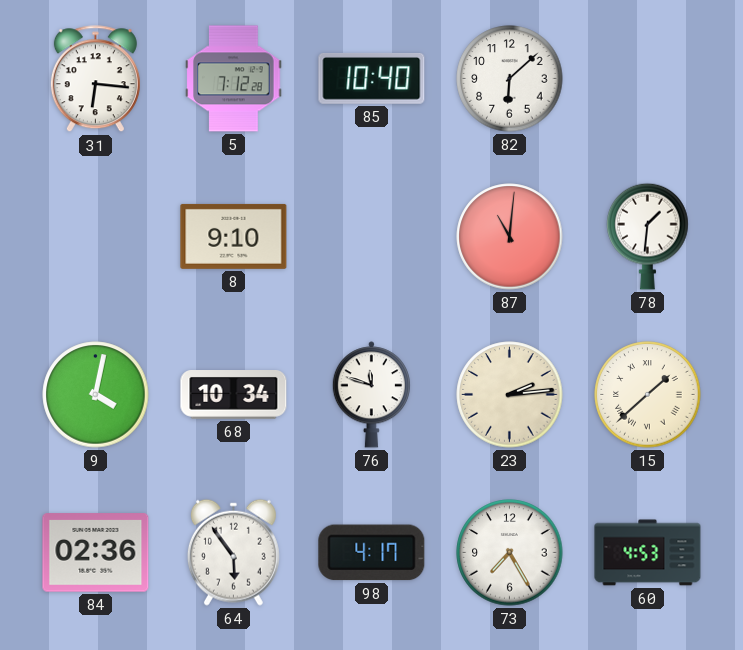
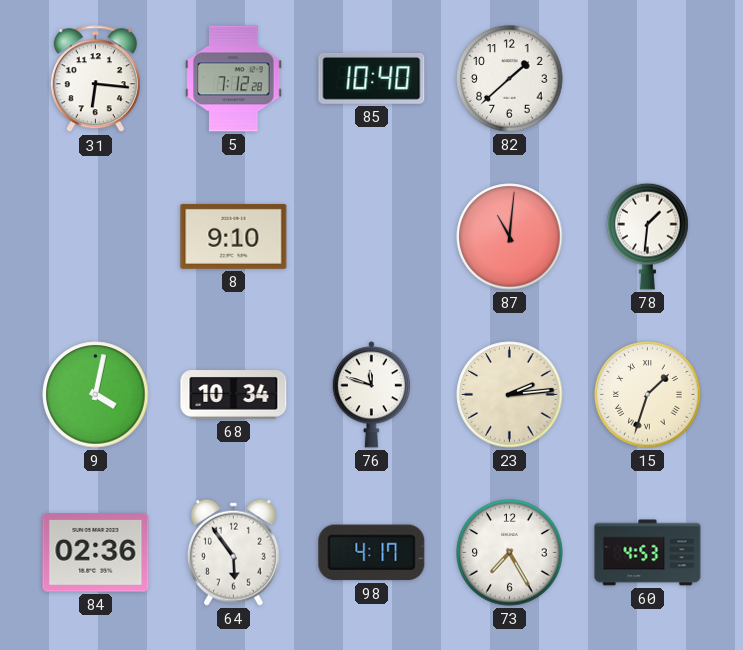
82: 6:08 -> 1:38 (510, 79)
15: 1:38 -> 1:33 (648, 395)
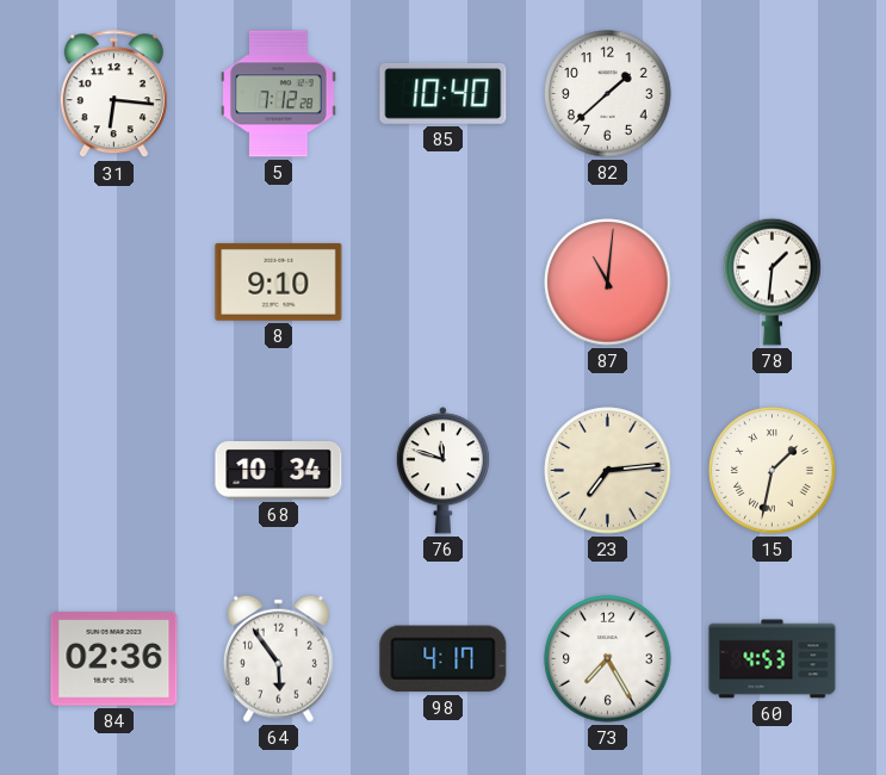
9: 4:02 -> none (96, 395)
23: 2:14 -> 7:14 (608, 471)
15: 1:33 -> 1:32 (773, 471)
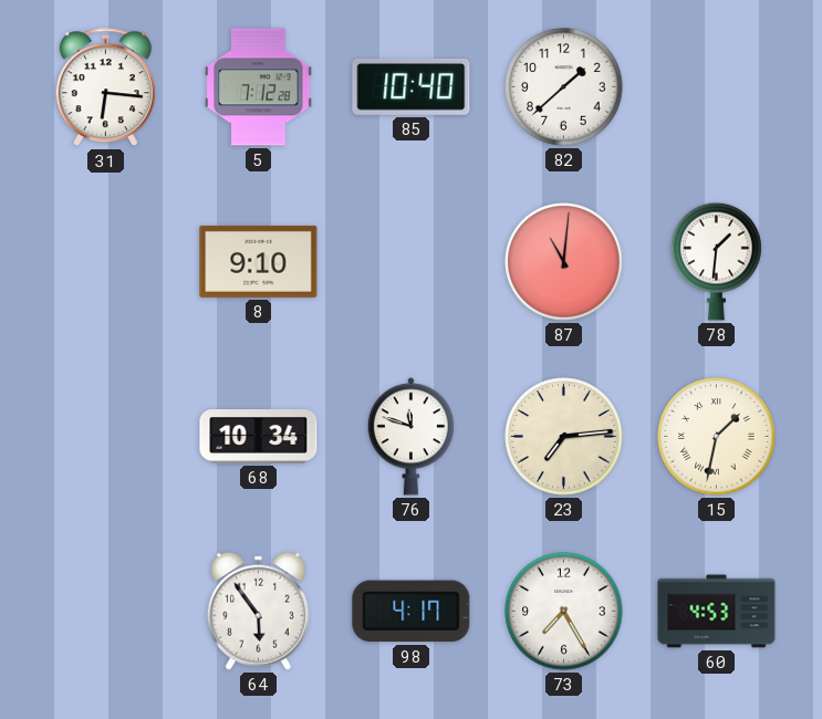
84: 02:36 -> none (114, 659)
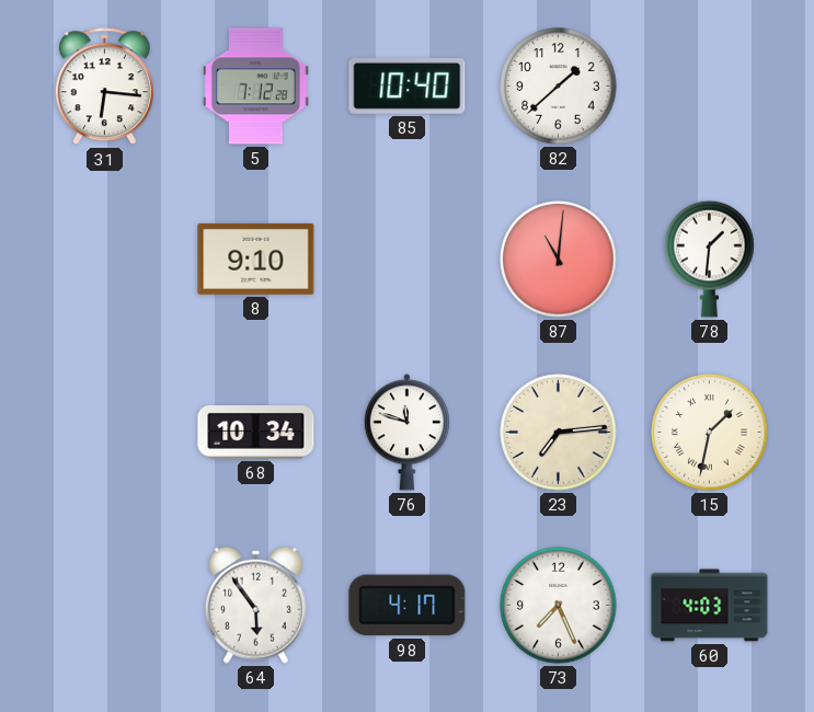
73: 7:25 -> 7:26 (559, 606)
60: 4:53 -> 4:03 (710, 606)
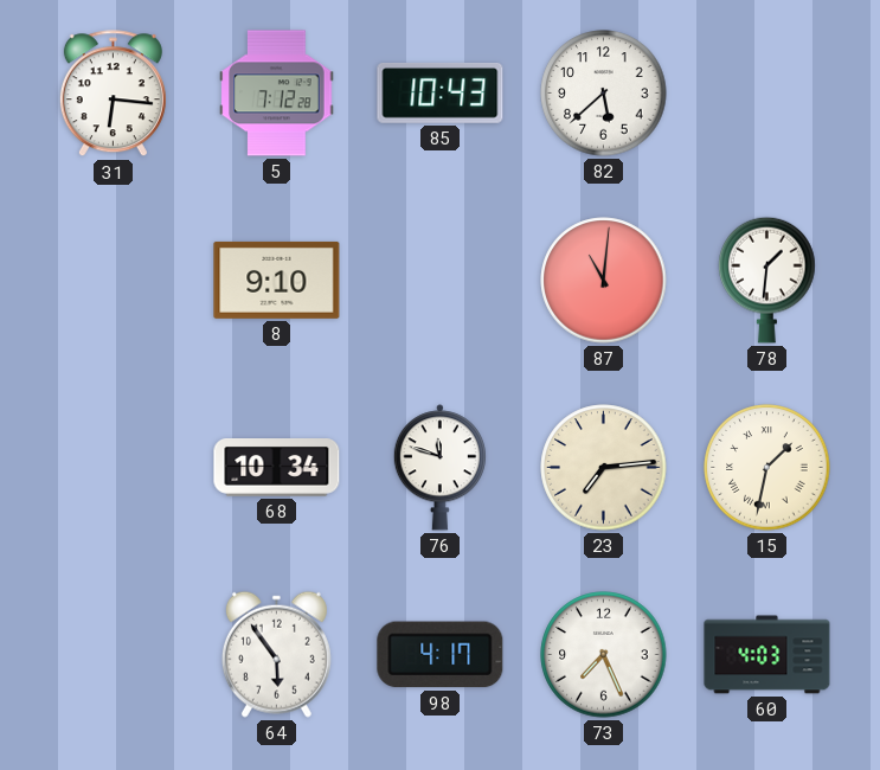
85: 10:40 -> 10:43 (441, 94)
82: 1:38 -> 5:38 (604, 94)
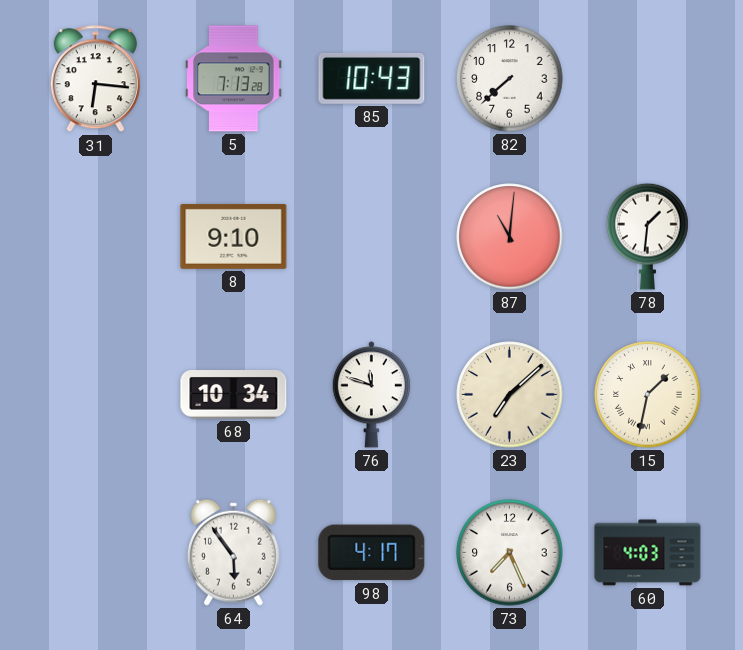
5: 7:12 -> 7:13 (234, 79)
82: 5:38 -> 7:38 (510, 79)
23: 7:14 -> 7:08 (510, 395)
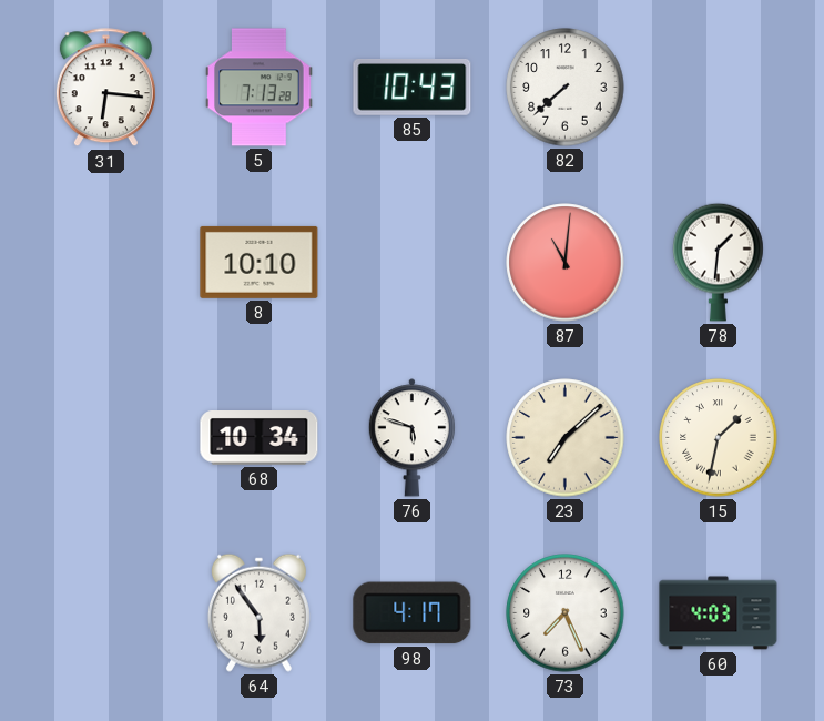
8: 9:10 -> 10:10 (260, 262)
76: 11:48 -> 5:48 (411, 438)
